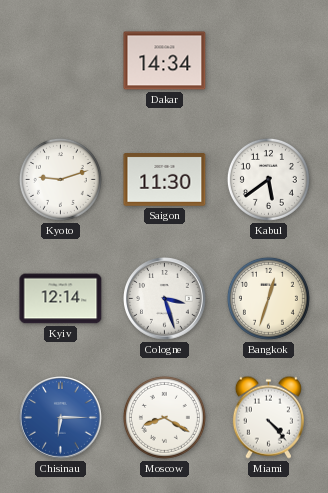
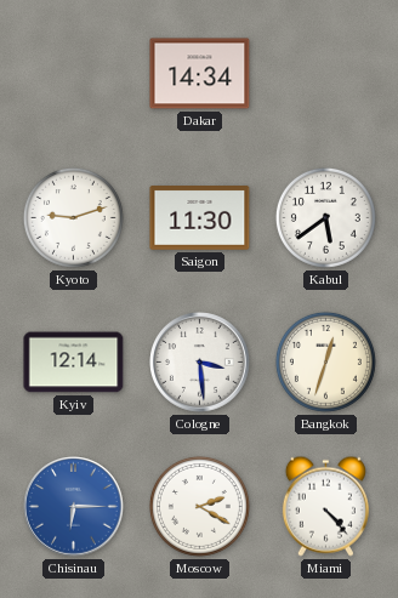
Cologne: 3:27 -> 3:29 (200, 363)
Moscow: 8:20 -> 2:20 (199, 506)
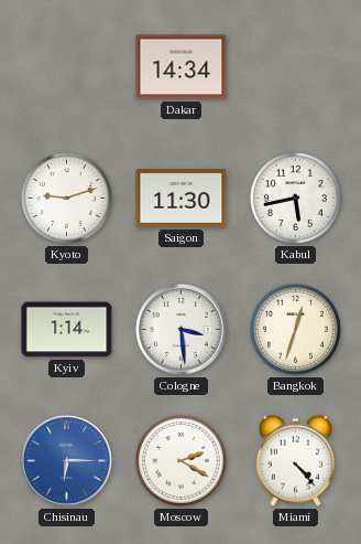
Kabul: 5:39 -> 5:43 (295, 198)
Kyiv: 12:14 -> 1:14 (67, 330)
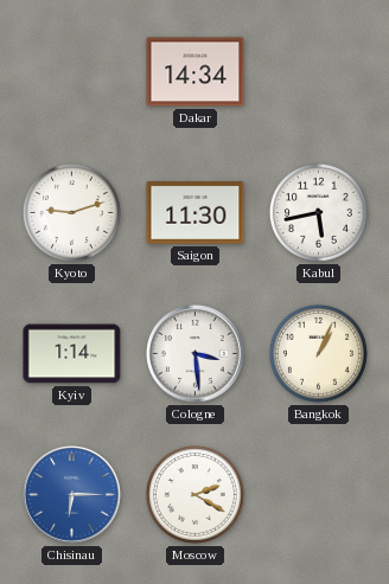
Bangkok: 12:33 -> 1:04 (318, 353)
Miami: 4:23 -> none (295, 460)
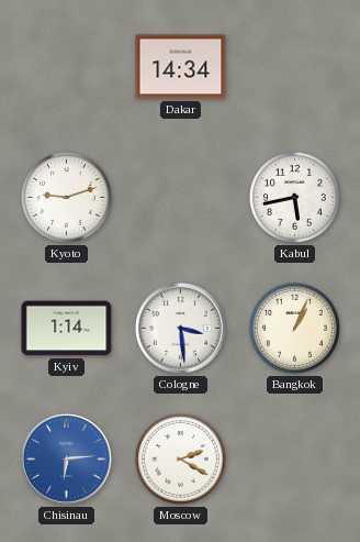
Saigon: 11:30 -> none (196, 213)
Chisinau: 6:15 -> 6:14 (67, 460)
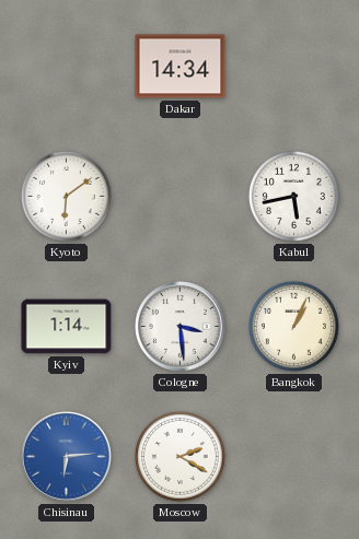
Kyoto: 9:12 -> 6:09 (66, 196)
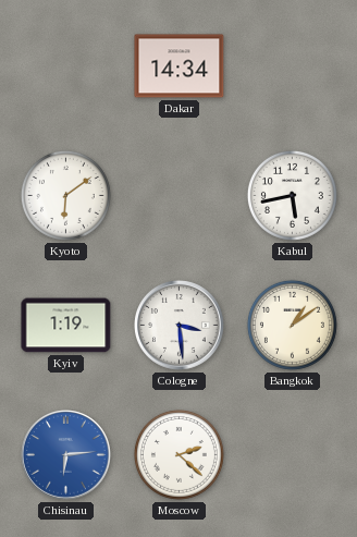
Kyiv: 1:14 -> 1:19 (66, 326)
Bangkok: 1:04 -> 1:09 (292, 325)
Moscow: 2:20 -> 2:22 (178, 454)
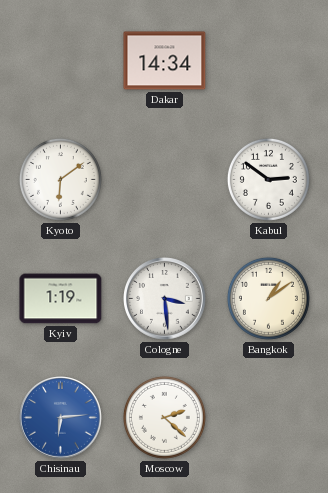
Kabul: 5:43 -> 2:51 (268, 179)
